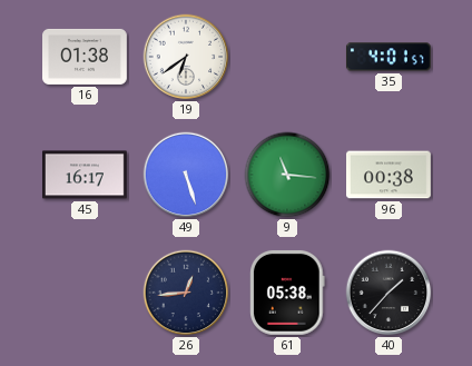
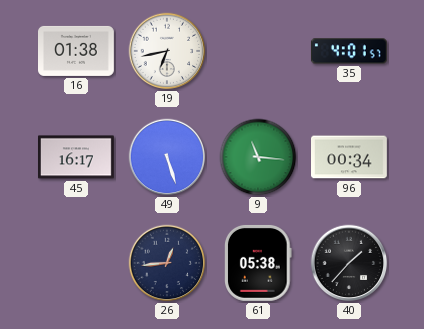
19: 6:39 -> 6:43 (167, 51)
96: 00:38 -> 00:34 (350, 157)
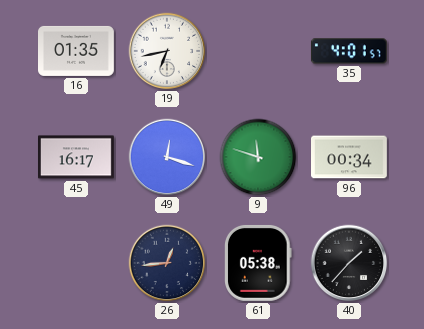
16: 01:38 -> 01:35 (77, 51)
49: 5:27 -> 12:18 (167, 157)
9: 11:16 -> 11:48 (258, 157)
